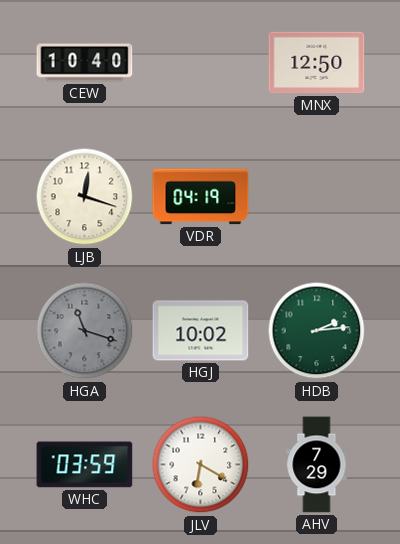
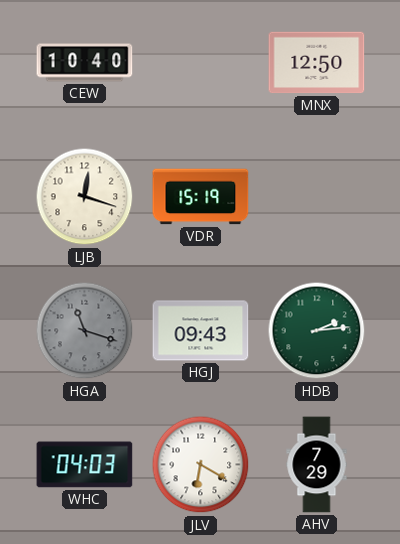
VDR: 04:19 -> 15:19 (201, 197)
HGJ: 10:02 -> 09:43 (201, 331)
WHC: 03:59 -> 04:03 (85, 465)
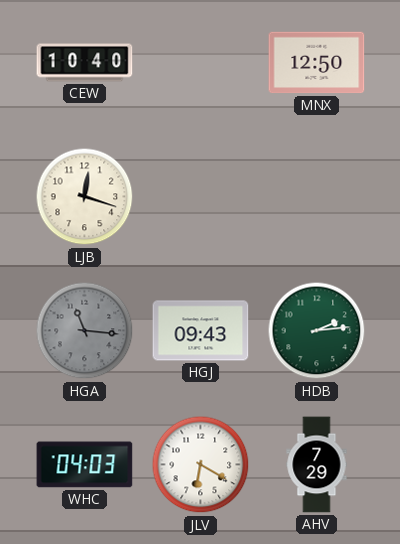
VDR: 15:19 -> none (201, 197)
HGA: 11:18 -> 11:16 (85, 331)
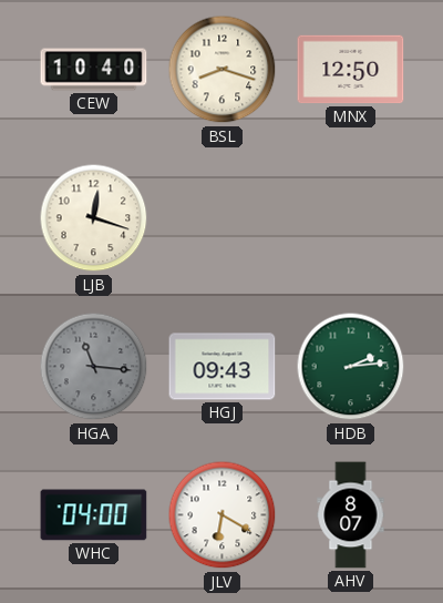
BSL: none -> 8:18 (223, 70)
WHC: 04:03 -> 04:00 (94, 515)
AHV: 7:29 -> 8:07 (351, 515)
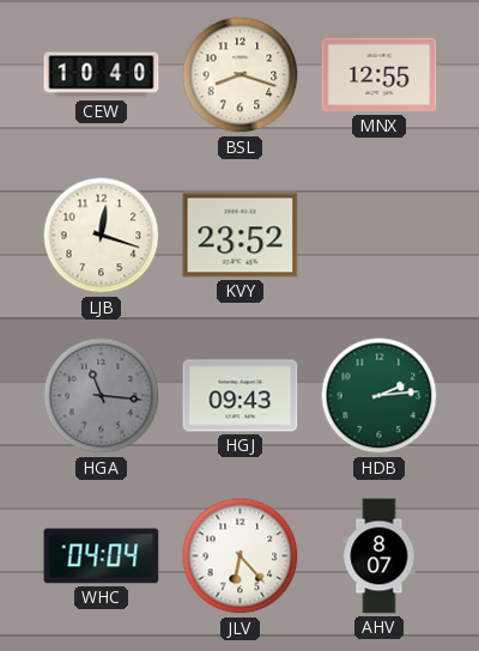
MNX: 12:50 -> 12:55 (380, 75)
KVY: none -> 23:52 (241, 236)
WHC: 04:00 -> 04:04 (102, 556)
JLV: 6:20 -> 6:23 (241, 556)
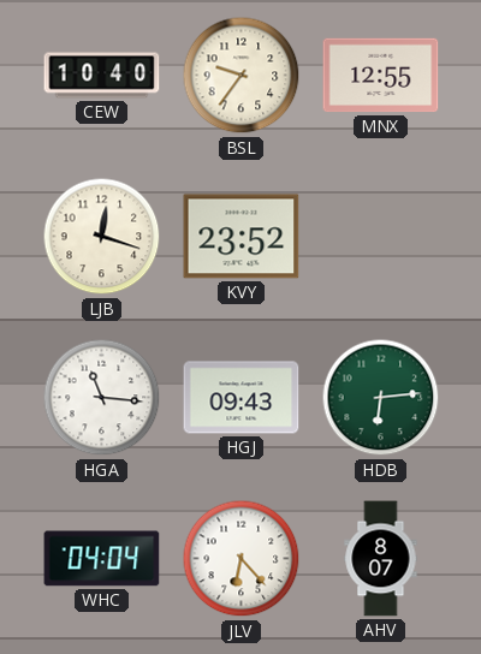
BSL: 8:18 -> 9:36 (242, 76)
HGA dial: grey -> white (102, 398)
HDB: 2:14 -> 6:14 (381, 398)
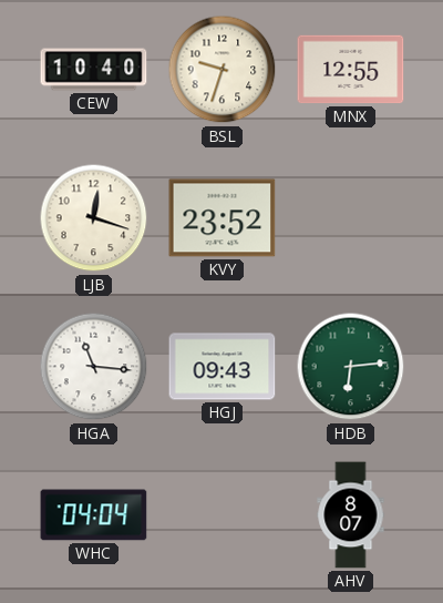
BSL: 9:36 -> 9:33 (223, 70)
JLV: 6:23 -> none (242, 559)
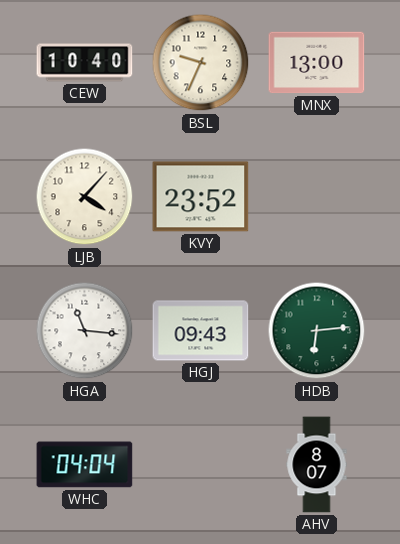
BSL: 9:33 -> 9:34 (201, 63)
MNX: 12:55 -> 13:00 (317, 63)
LJB: 12:18 -> 4:07 (85, 197)
